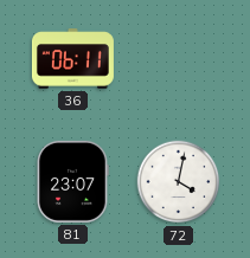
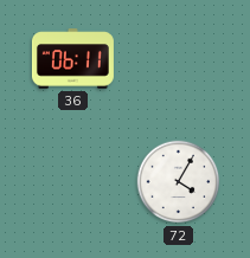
81: 23:07 -> none (72, 181)
72: 4:02 -> 4:05 (179, 182)
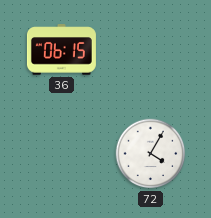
36: 06:11 -> 06:15 (61, 50)
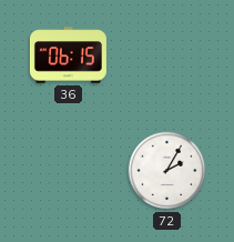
72: 4:05 -> 2:05 (167, 171)
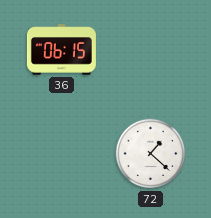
72: 2:05 -> 1:22 (151, 154)
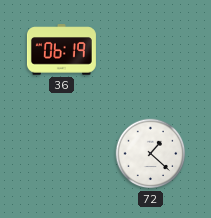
36: 06:15 -> 06:19 (61, 50)
